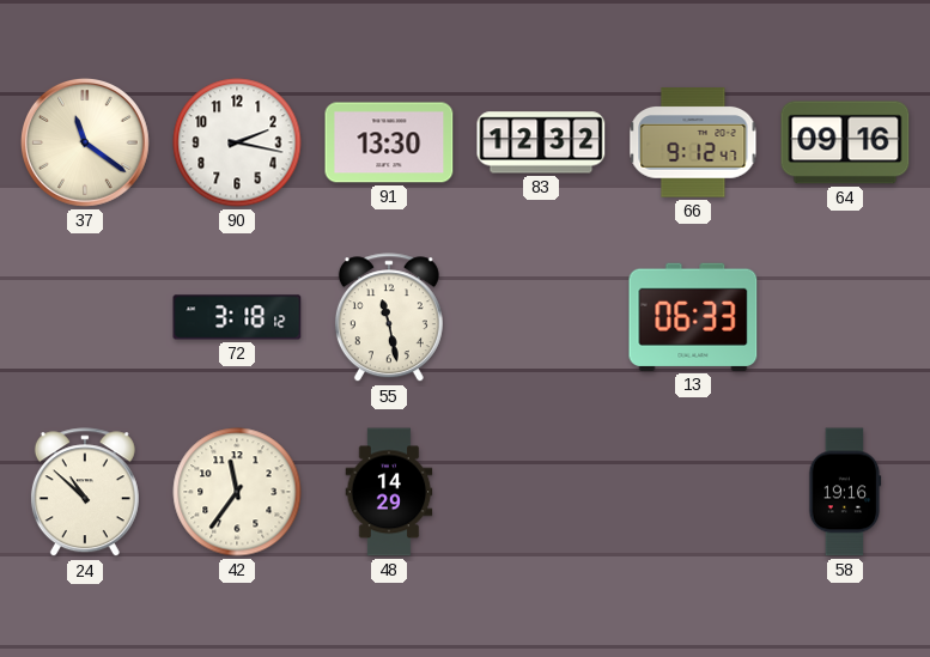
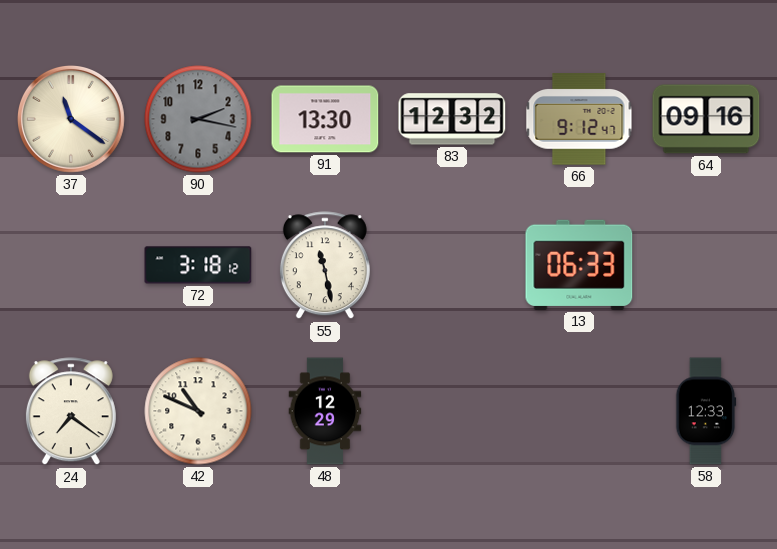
90 dial: white -> grey (198, 119)
24: 10:52 -> 7:21 (71, 412)
42: 11:36 -> 10:49 (198, 411)
48: 14:29 -> 12:29 (325, 411)
58: 19:16 -> 12:33 (706, 411)
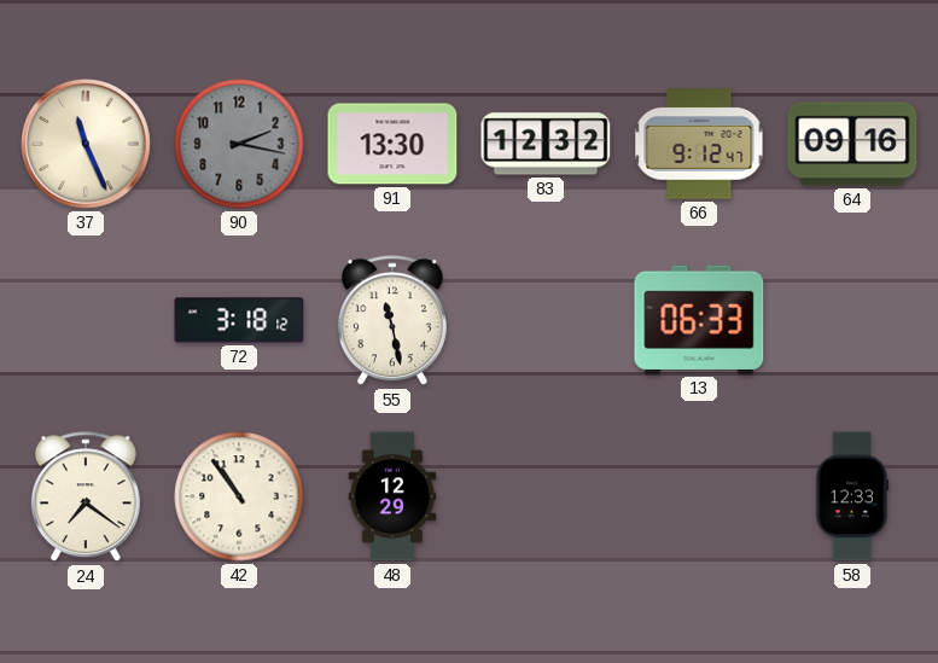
37: 11:21 -> 11:26 (87, 145)
42: 10:49 -> 10:54 (239, 496)
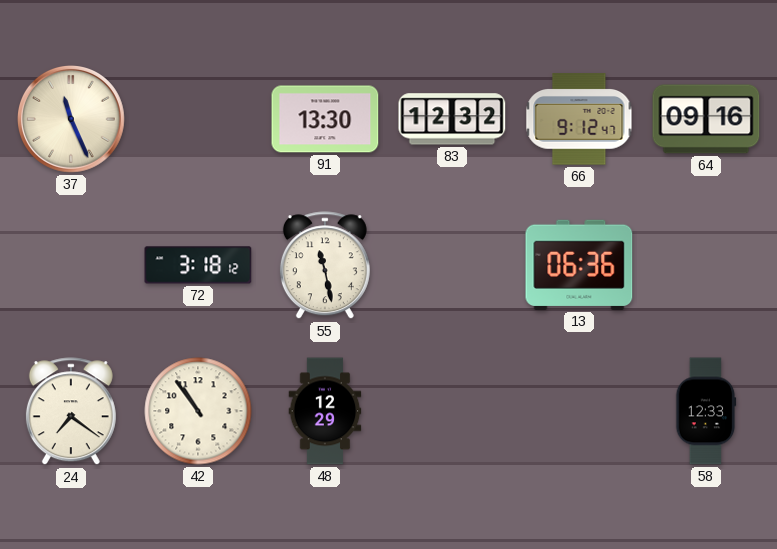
90: 2:17 -> none (239, 144)
13: 06:33 -> 06:36 (579, 265)
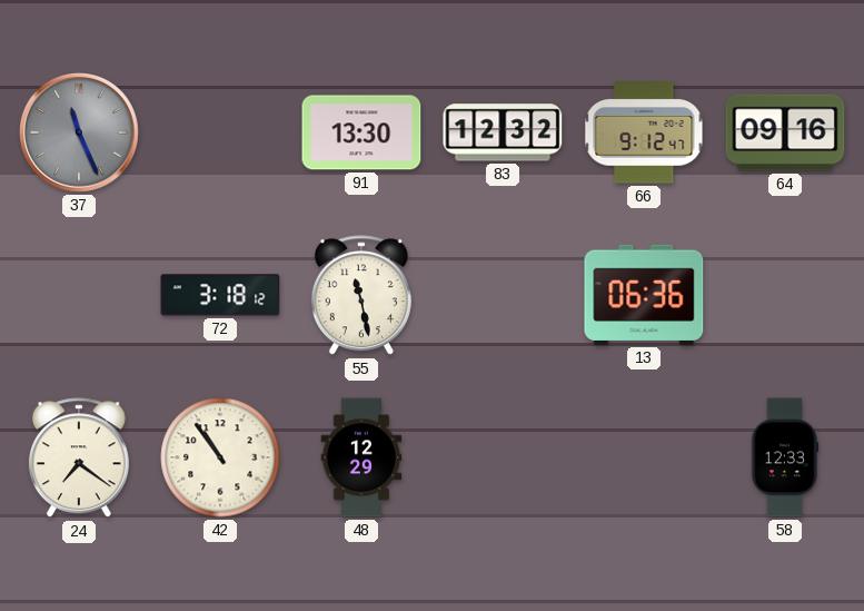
37 dial: cream -> grey (80, 134)
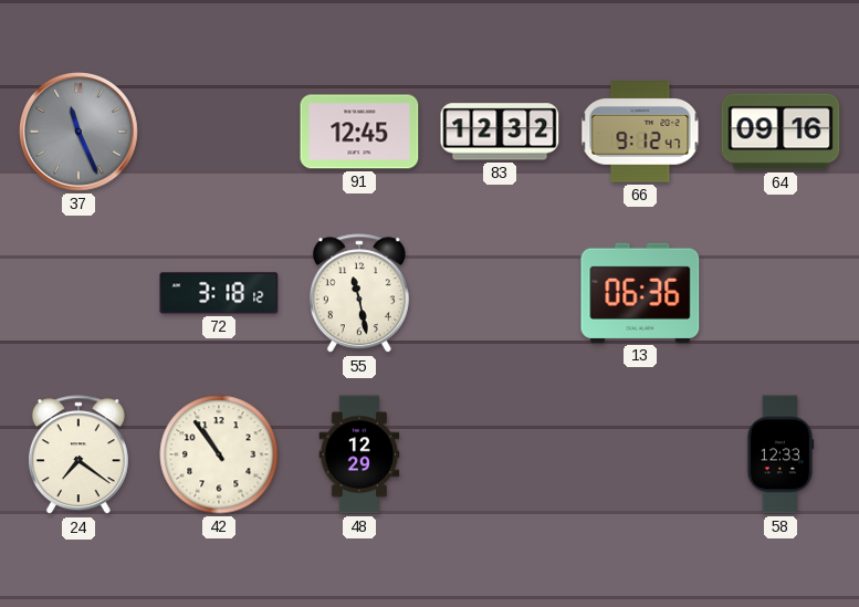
91: 13:30 -> 12:45 (359, 132)
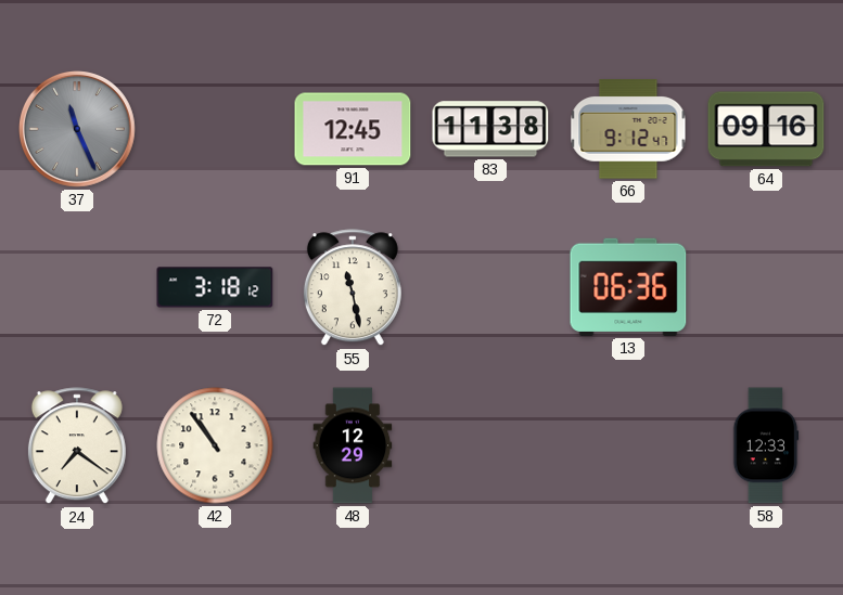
83: 12:32 -> 11:38 (490, 129)
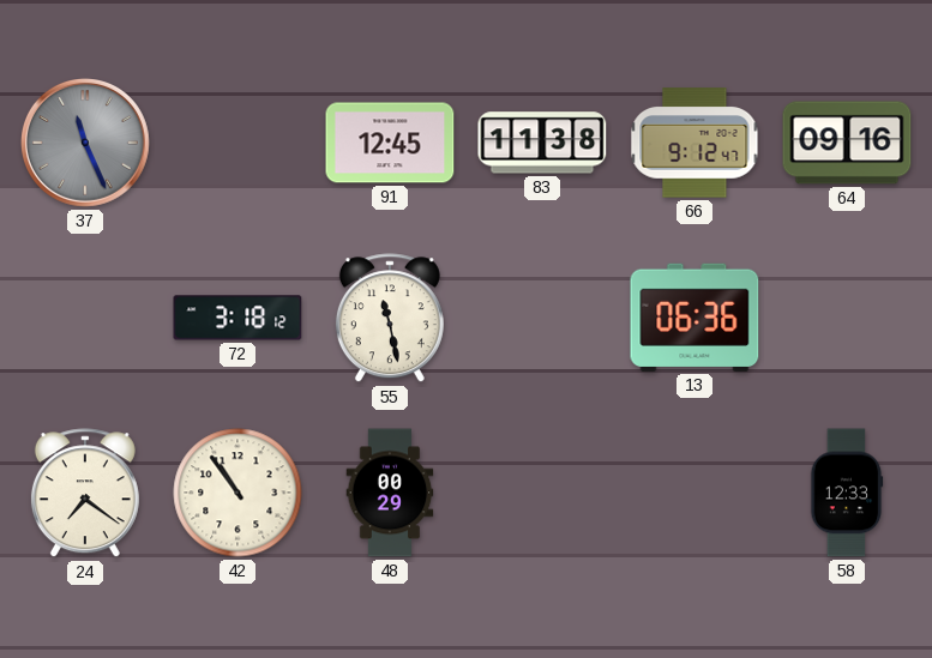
48: 12:29 -> 00:29 (390, 493)
